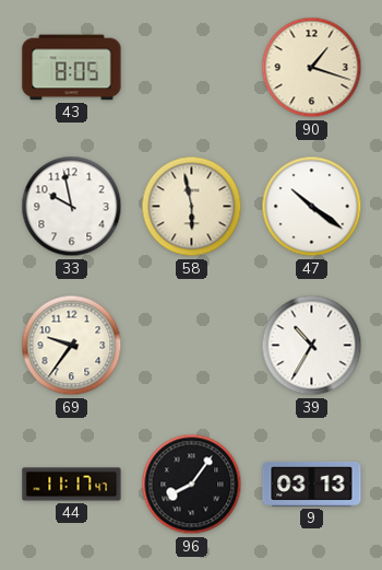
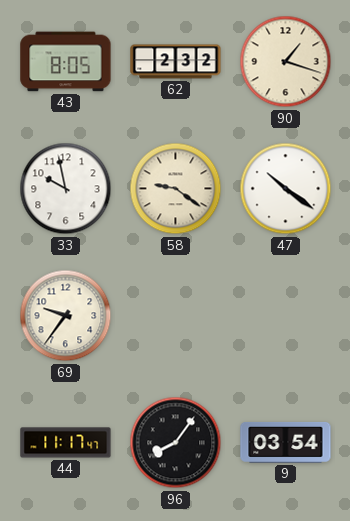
62: none -> 2:32 (176, 62)
58: 5:58 -> 9:21 (176, 189)
39: 10:35 -> none (312, 346)
9: 03:13 -> 03:54 (286, 442)
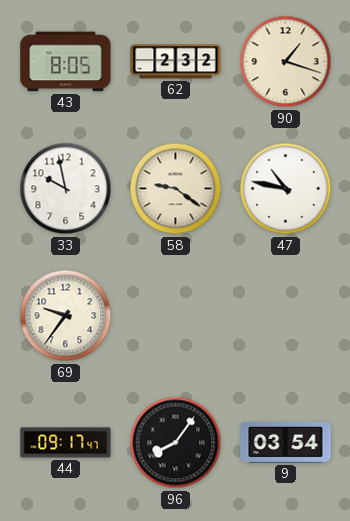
47: 10:21 -> 10:47 (286, 189)
44: 11:17 -> 09:17 (66, 443)
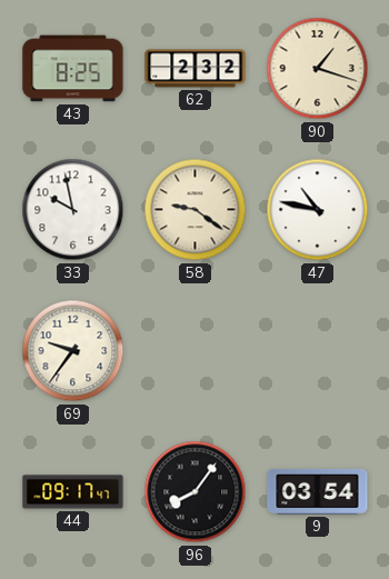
43: 8:05 -> 8:25 (73, 69)
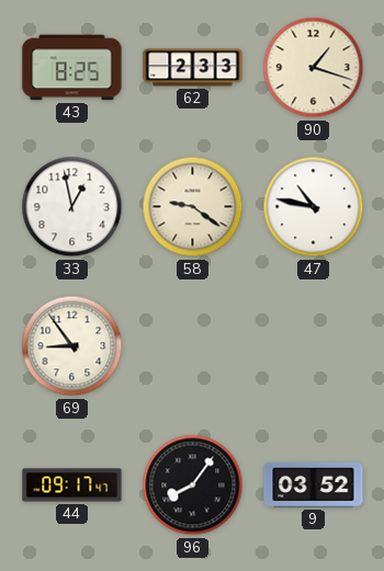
62: 2:32 -> 2:33 (193, 68)
33: 9:58 -> 12:58 (72, 207)
69: 9:36 -> 8:54 (72, 346)
9: 03:54 -> 03:52 (314, 484)
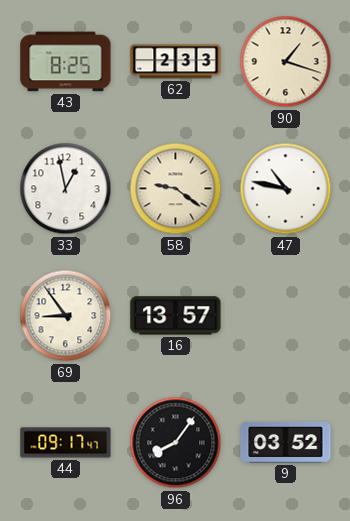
16: none -> 13:57 (176, 316)
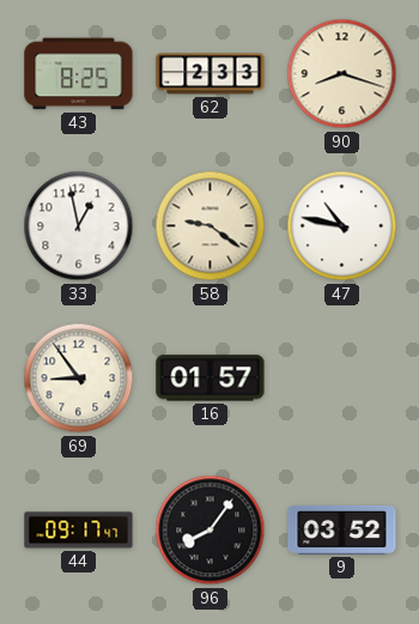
90: 1:18 -> 8:18 (342, 74)
16: 13:57 -> 01:57 (211, 378)
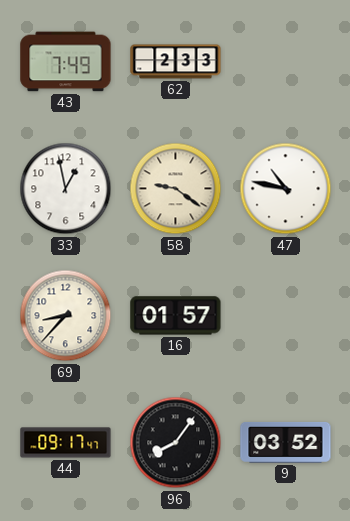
43: 8:25 -> 7:49 (66, 62)
90: 8:18 -> none (342, 74)
69: 8:54 -> 8:37 (66, 316)
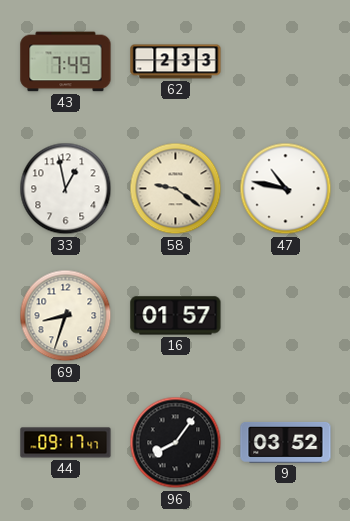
69: 8:37 -> 8:33 (66, 316)
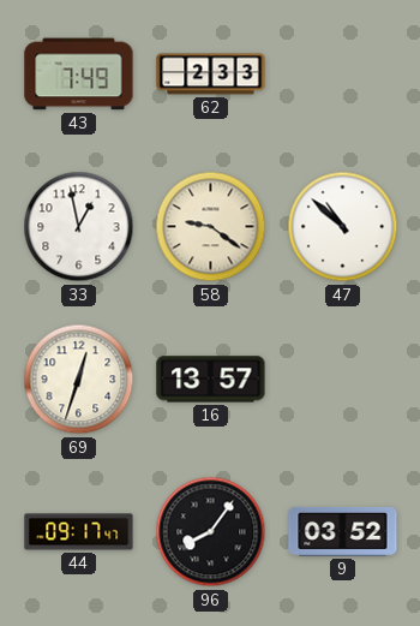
47: 10:47 -> 10:52 (343, 227)
69: 8:33 -> 12:33 (79, 380)
16: 01:57 -> 13:57 (211, 380)
